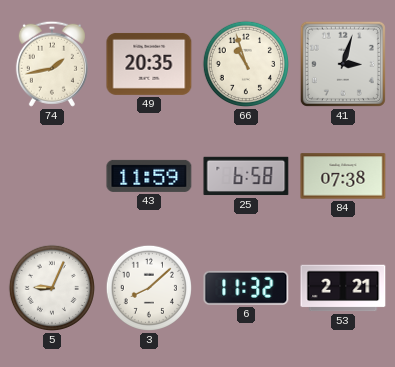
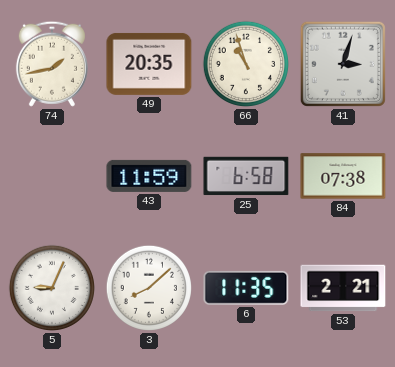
6: 11:32 -> 11:35 (246, 288)
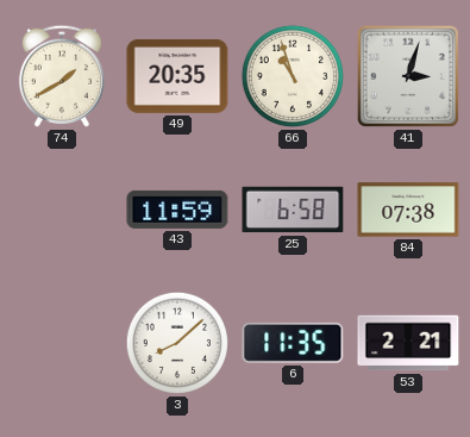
74: 1:43 -> 1:40 (62, 76)
5: 9:04 -> none (52, 288)
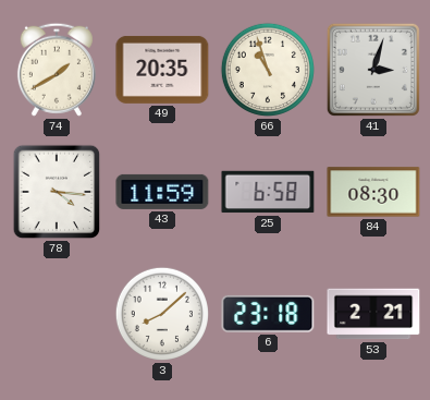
78: none -> 4:16 (57, 192)
84: 07:38 -> 08:30 (373, 192)
6: 11:35 -> 23:18 (268, 314)
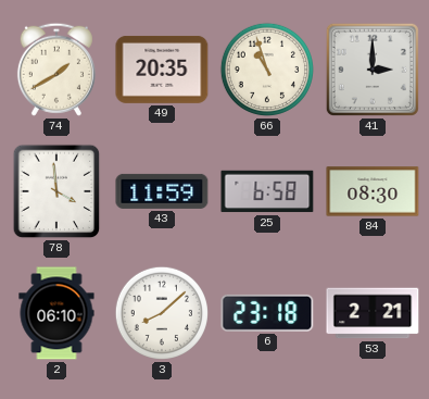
41: 3:03 -> 3:00 (373, 70)
78: 4:16 -> 3:59 (56, 191)
2: none -> 06:10 (56, 313)
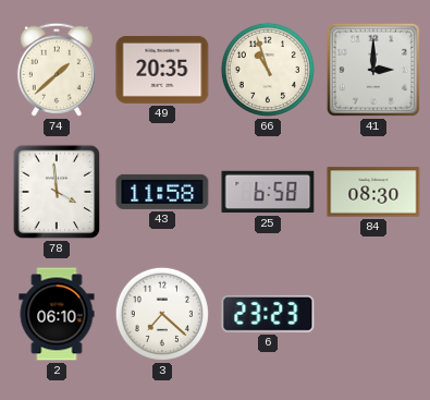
74: 1:40 -> 1:38 (57, 70)
43: 11:59 -> 11:58 (162, 192)
3: 8:08 -> 7:22 (162, 314)
6: 23:18 -> 23:23 (268, 314)
53: 2:21 -> none (373, 313)
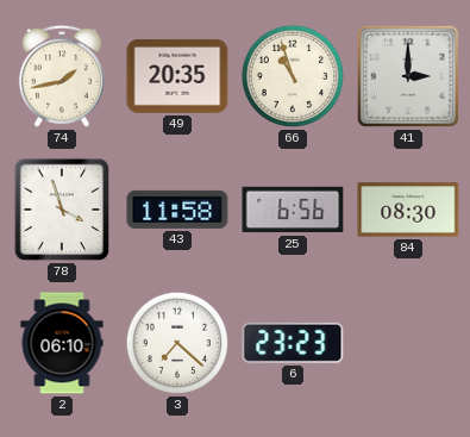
74: 1:38 -> 1:43 (62, 76)
78: 3:59 -> 3:57 (62, 210)
25: 6:58 -> 6:56 (293, 210)
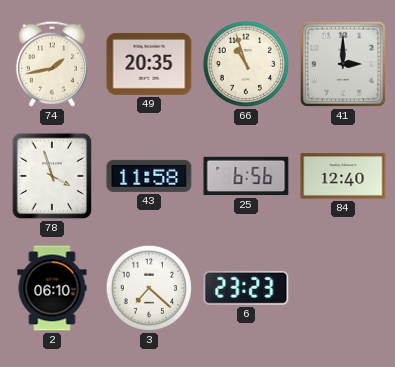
84: 08:30 -> 12:40 (343, 176)
